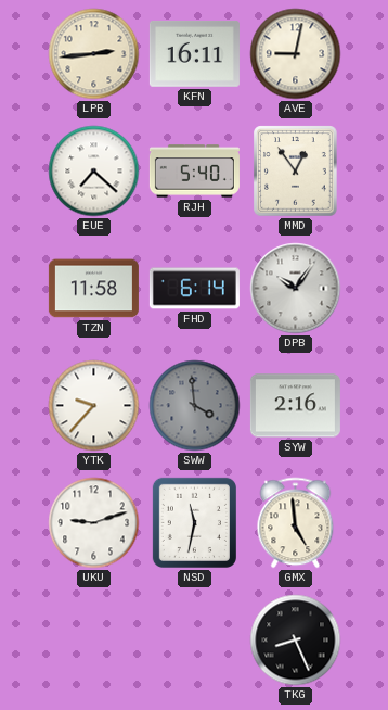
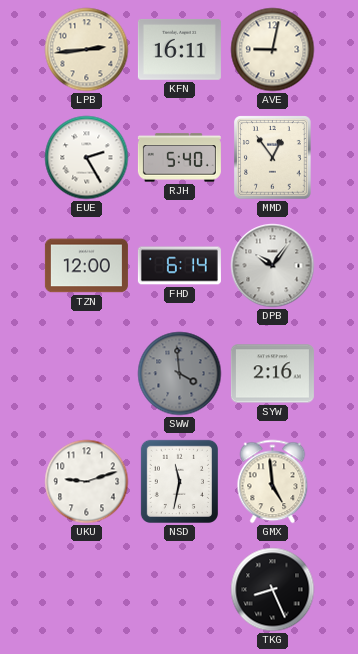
EUE: 7:22 -> 2:25 (87, 158)
TZN: 11:58 -> 12:00 (86, 266)
YTK: 9:37 -> none (94, 406)
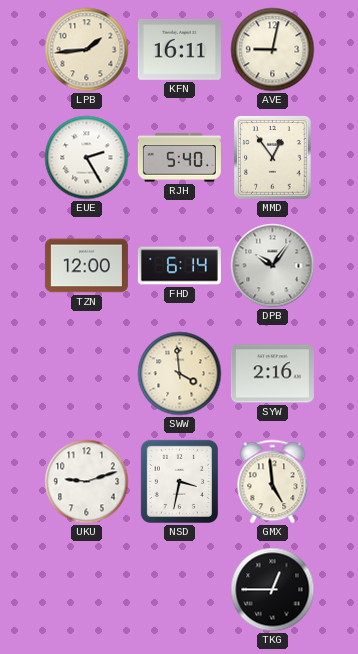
LPB: 2:44 -> 1:44 (87, 50)
SWW dial: grey -> cream (180, 374)
NSD: 11:32 -> 3:32 (179, 481)
TKG: 8:26 -> 12:45 (273, 590)
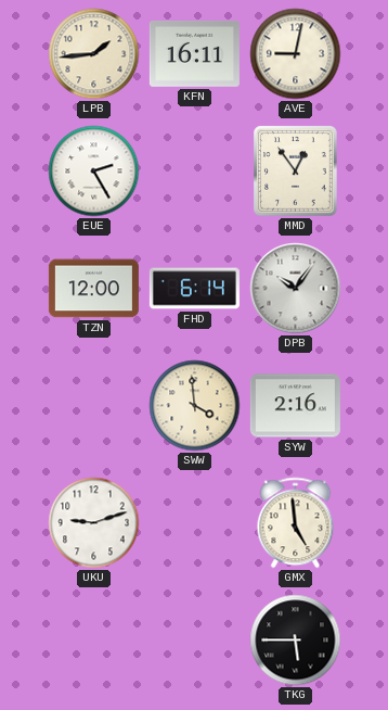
RJH: 5:40 -> none (179, 158)
NSD: 3:32 -> none (179, 481)
TKG: 12:45 -> 5:45 (296, 641)
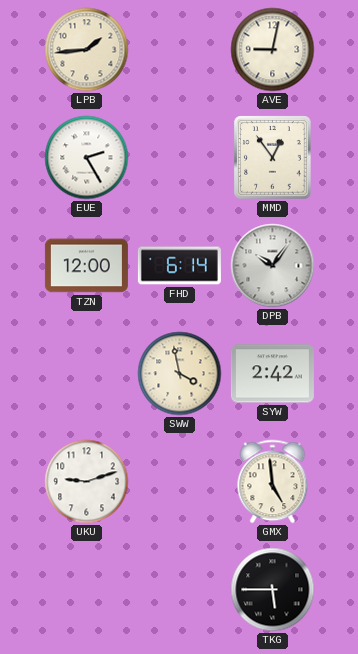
KFN: 16:11 -> none (194, 54)
SWW: 3:59 -> 3:58 (180, 374)
SYW: 2:16 -> 2:42 (272, 374)
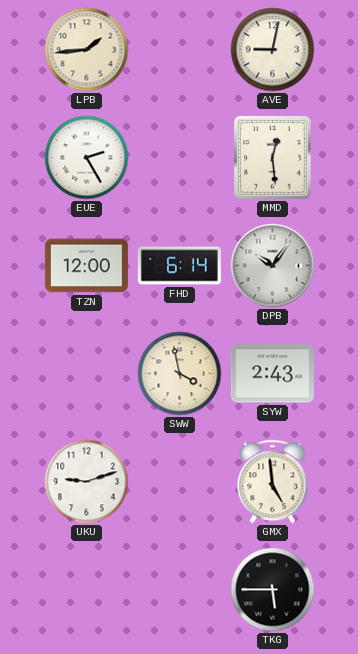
MMD: 12:54 -> 12:29 (273, 158)
SYW: 2:42 -> 2:43 (272, 374)
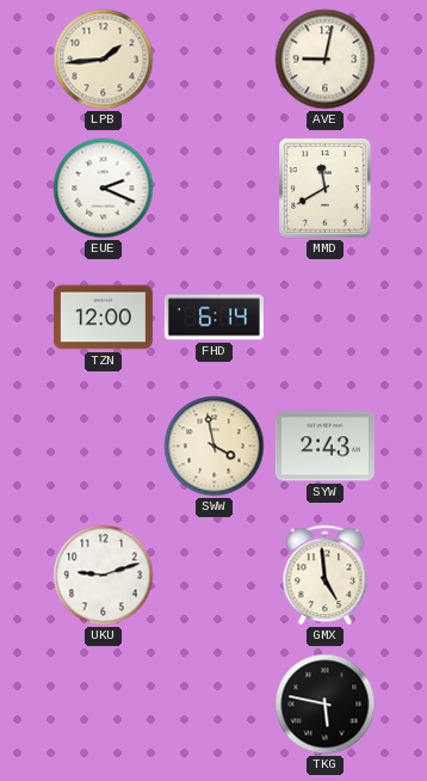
EUE: 2:25 -> 2:19 (104, 189)
MMD: 12:29 -> 11:40 (326, 189)
DPB: 10:06 -> none (273, 266)
TKG: 5:45 -> 5:47 (326, 705)
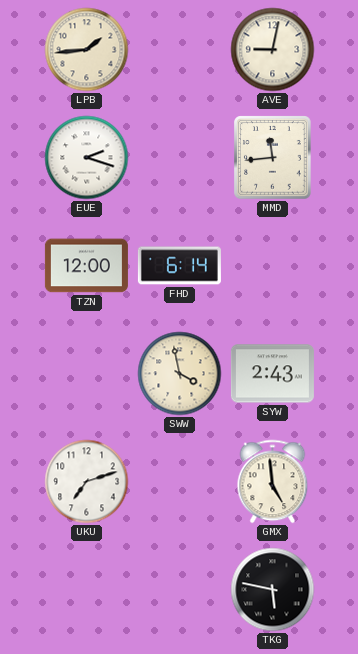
EUE: 2:19 -> 2:18 (87, 158)
MMD: 11:40 -> 11:44 (273, 158)
UKU: 9:12 -> 7:12 (87, 482)
